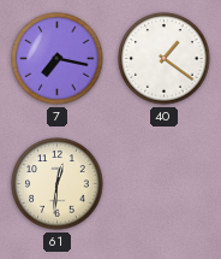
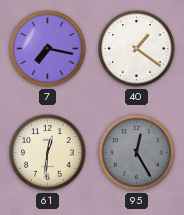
95: none -> 12:25 (137, 153)
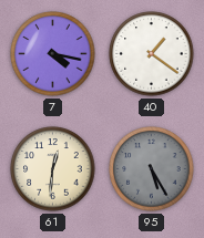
7: 7:17 -> 4:17 (53, 54)
95: 12:25 -> 5:25 (152, 169)
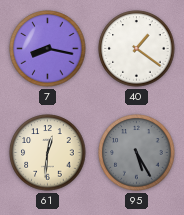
7: 4:17 -> 8:17 (48, 49)
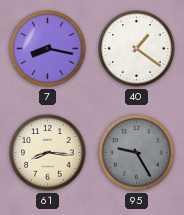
61: 12:31 -> 8:16 (48, 153)
95: 5:25 -> 9:25 (137, 153)
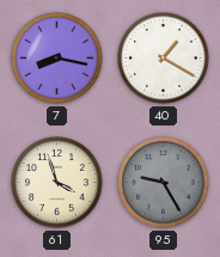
40: 1:21 -> 1:20 (164, 59)
61: 8:16 -> 3:57 (57, 183)
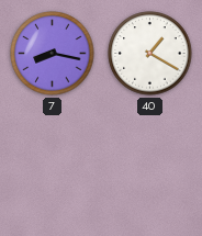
61: 3:57 -> none (57, 183)
95: 9:25 -> none (164, 183)
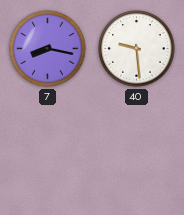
40: 1:20 -> 9:29 (137, 49)
